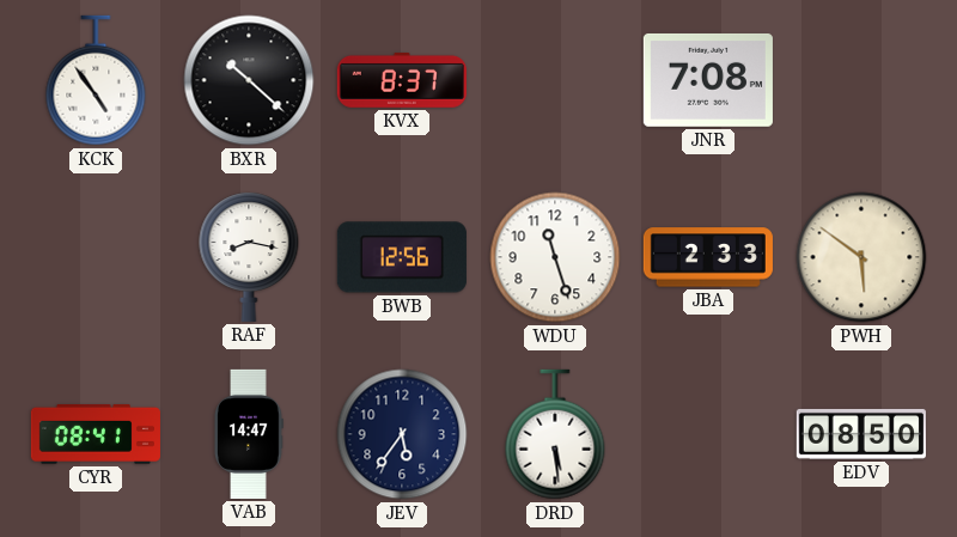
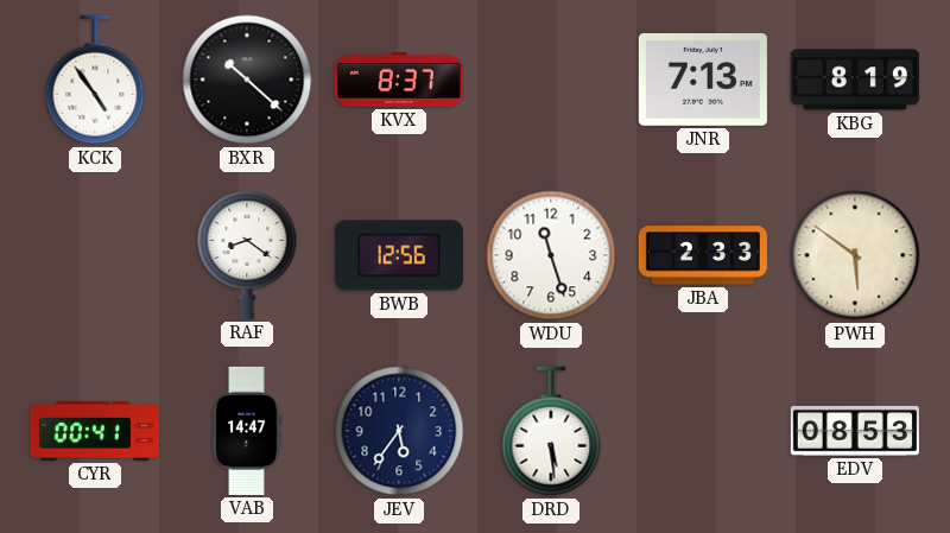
JNR: 7:08 -> 7:13 (703, 80)
KBG: none -> 8:19 (855, 80)
RAF: 8:17 -> 8:21 (247, 255)
CYR: 08:41 -> 00:41 (95, 431)
EDV: 08:50 -> 08:53 (855, 431)
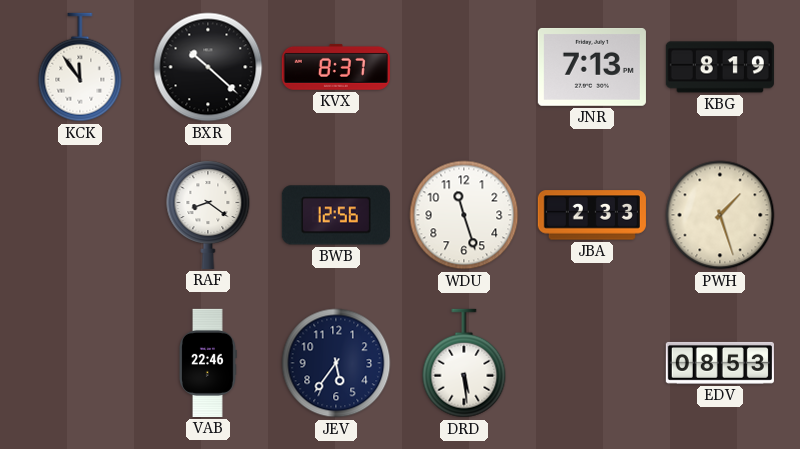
KCK: 4:54 -> 11:54 (80, 67)
PWH: 5:51 -> 1:27 (720, 215)
CYR: 00:41 -> none (95, 431)
VAB: 14:47 -> 22:46 (208, 363)
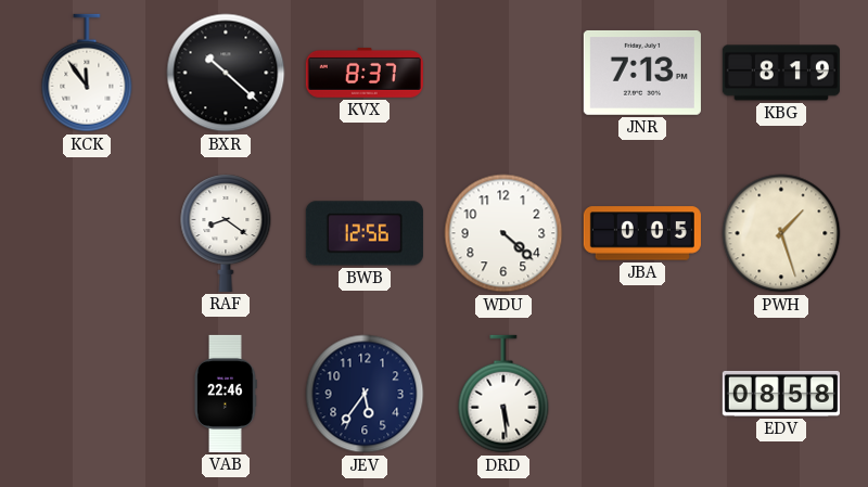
WDU: 11:27 -> 4:22 (503, 233)
JBA: 2:33 -> 0:05 (642, 233)
EDV: 08:53 -> 08:58 (781, 394)
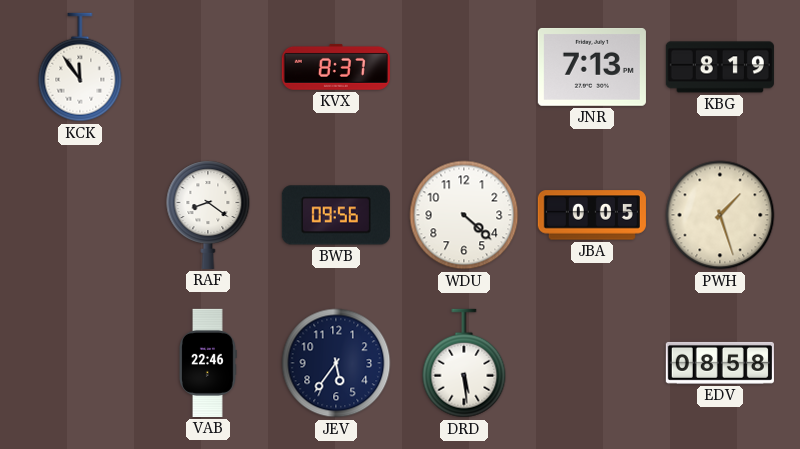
BXR: 10:22 -> none (226, 73)
BWB: 12:56 -> 09:56 (336, 215)
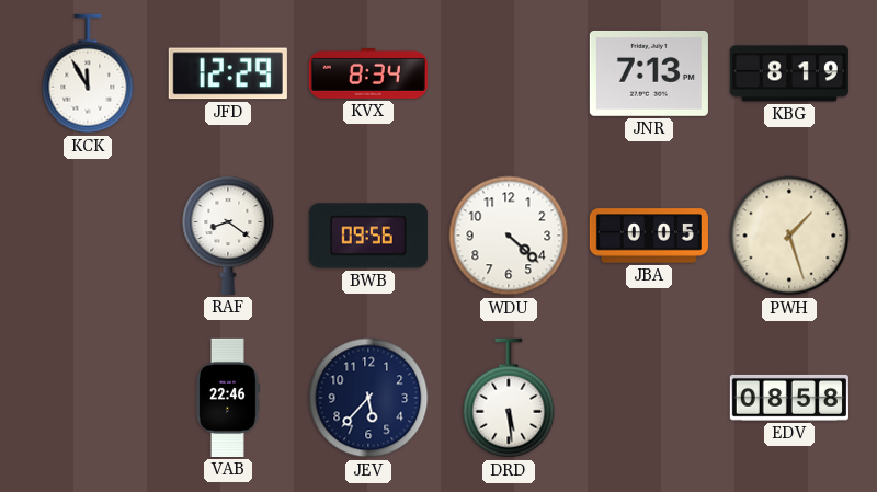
KCK: 11:54 -> 11:55 (88, 73)
JFD: none -> 12:29 (228, 73)
KVX: 8:37 -> 8:34 (368, 73)
JEV: 5:36 -> 5:37 (368, 398)
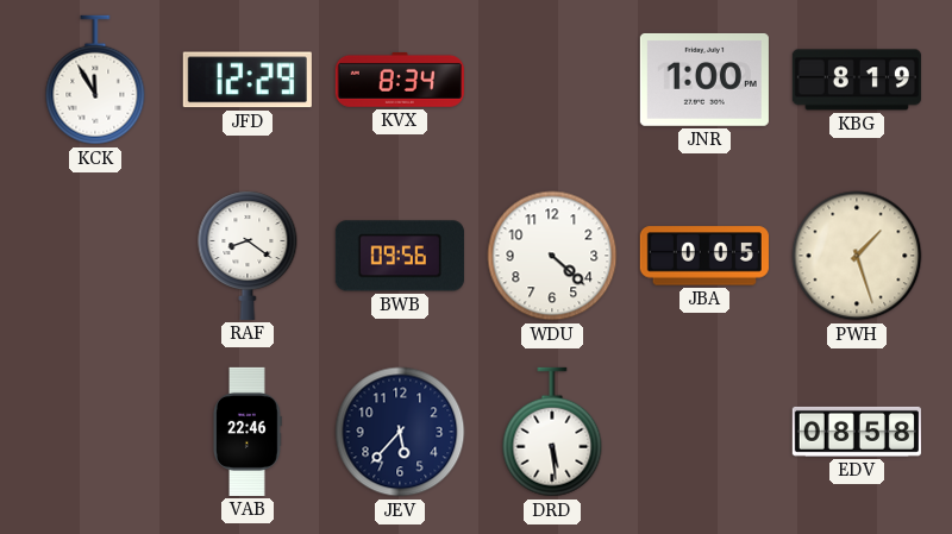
JNR: 7:13 -> 1:00 (704, 80)
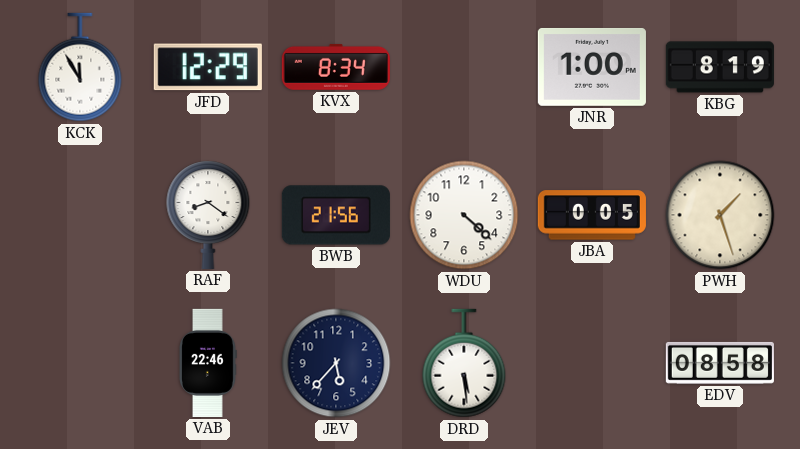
BWB: 09:56 -> 21:56 (336, 215)
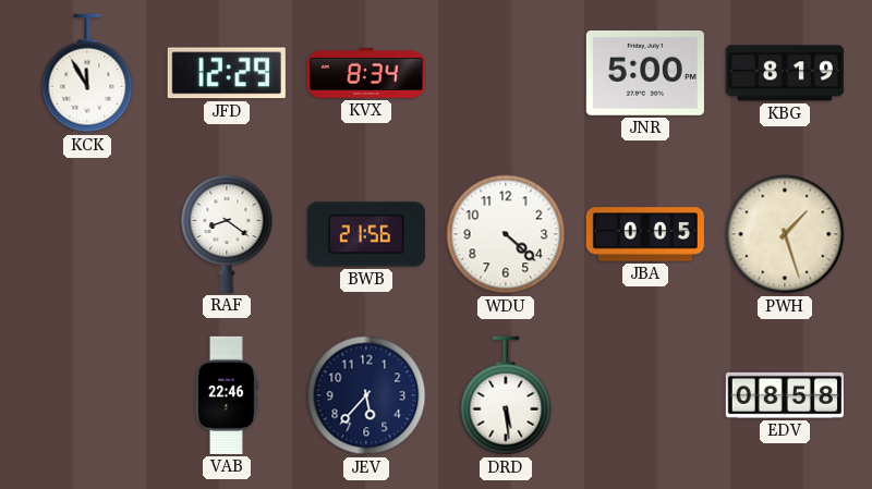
JNR: 1:00 -> 5:00 (645, 73)
